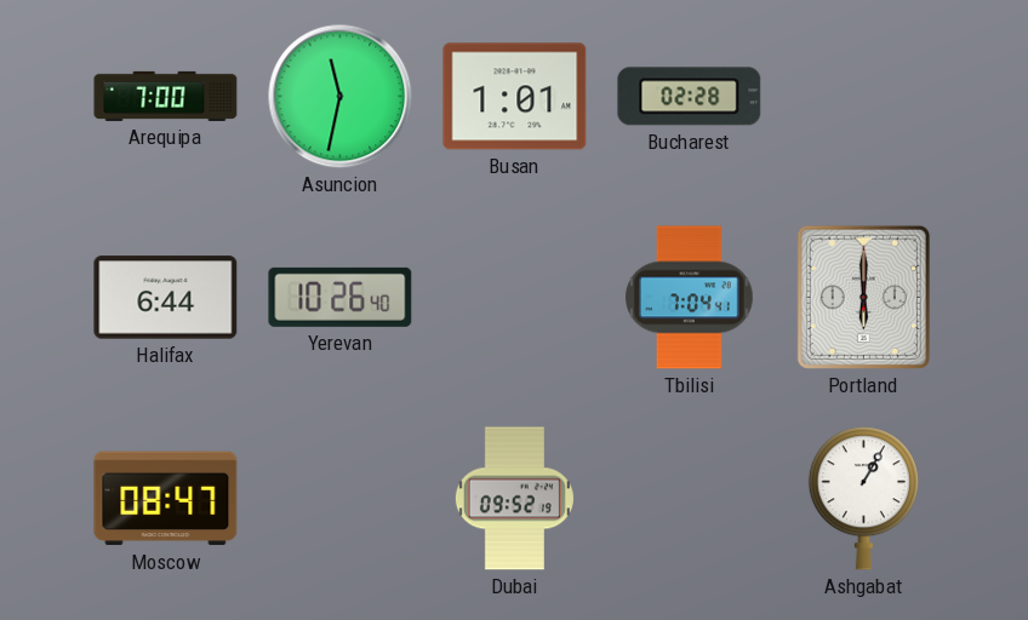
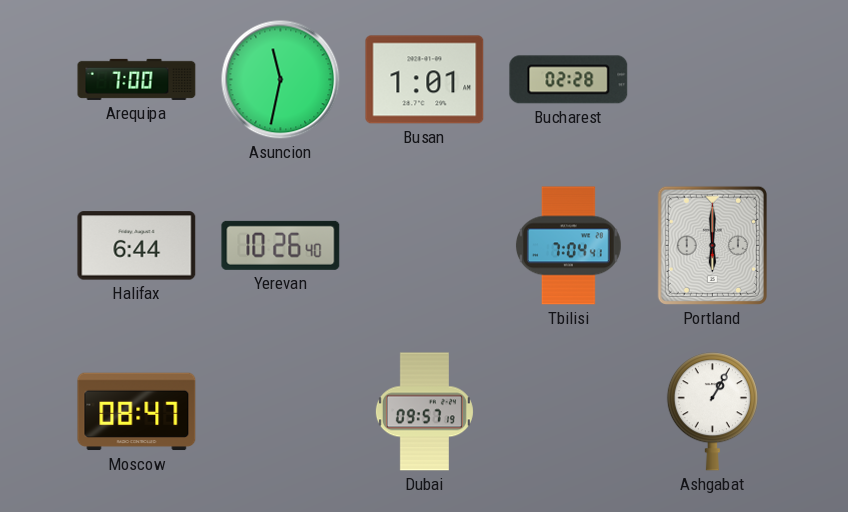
Dubai: 09:52 -> 09:57 (424, 412)
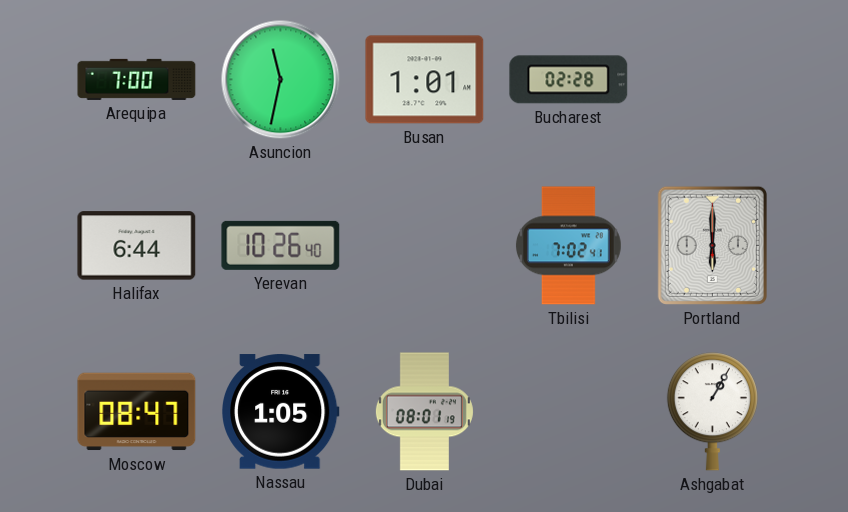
Tbilisi: 7:04 -> 7:02 (568, 246)
Nassau: none -> 1:05 (281, 412)
Dubai: 09:57 -> 08:01 (424, 412)
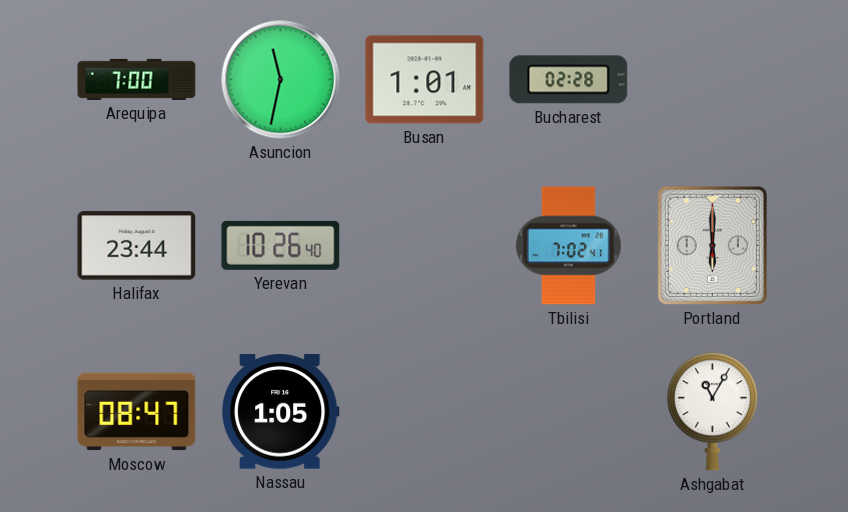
Halifax: 6:44 -> 23:44 (137, 246)
Dubai: 08:01 -> none (424, 412)
Ashgabat: 1:05 -> 11:05 (712, 412)
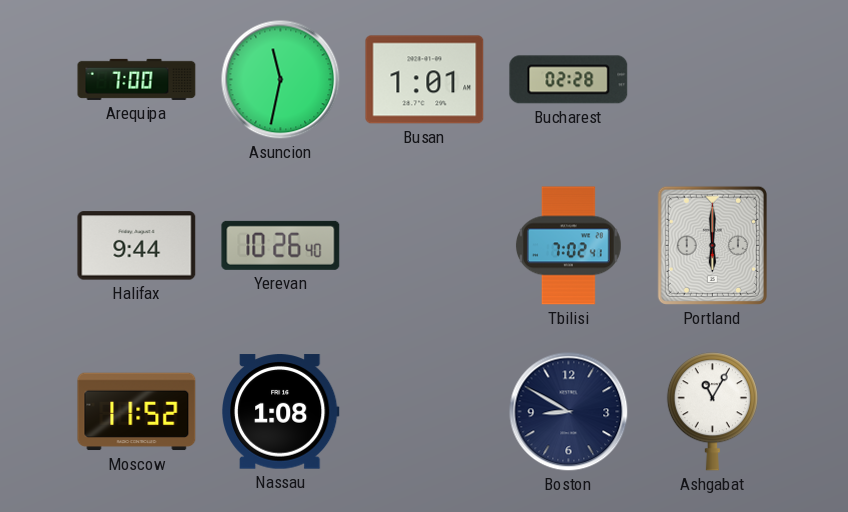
Halifax: 23:44 -> 9:44 (137, 246)
Moscow: 08:47 -> 11:52 (137, 412)
Nassau: 1:05 -> 1:08 (281, 412)
Boston: none -> 8:50 (569, 412)
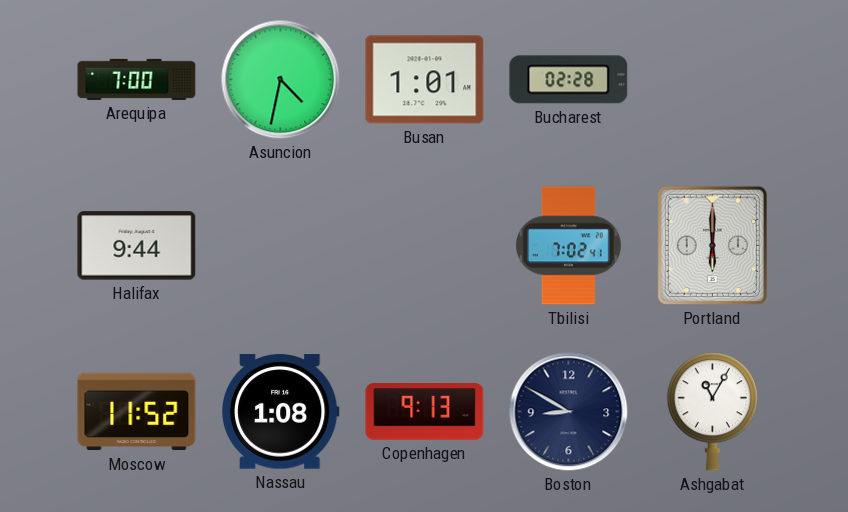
Asuncion: 11:32 -> 4:32 (281, 80)
Yerevan: 10:26 -> none (281, 245)
Copenhagen: none -> 9:13 (425, 412)
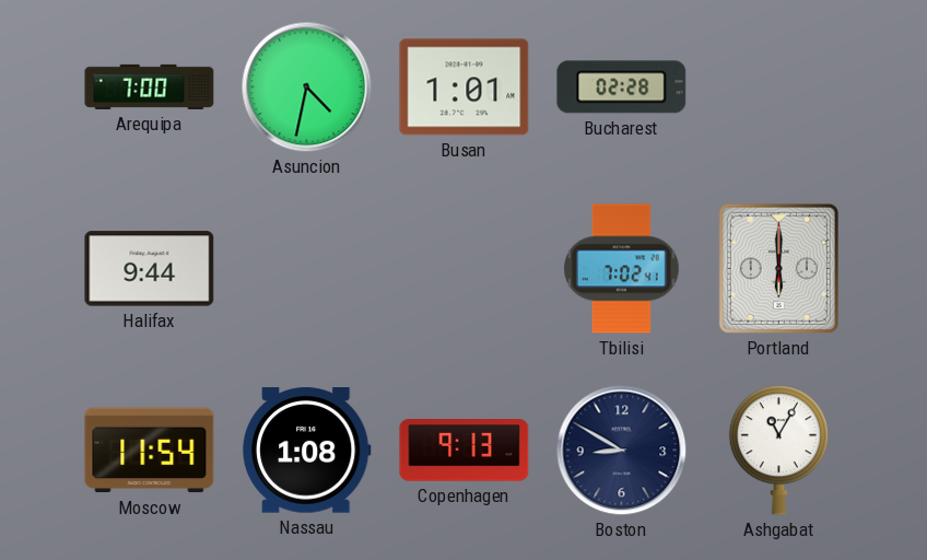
Moscow: 11:52 -> 11:54 (150, 451)
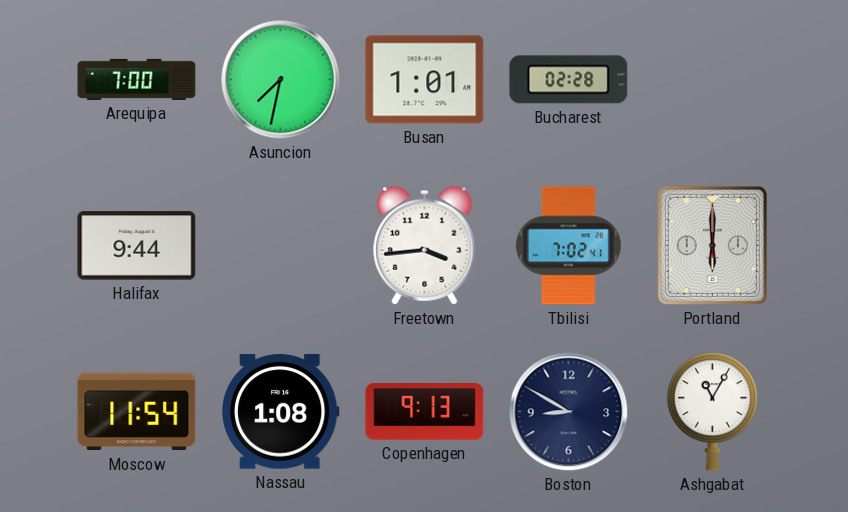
Asuncion: 4:32 -> 7:32 (281, 80)
Freetown: none -> 3:44 (425, 245)
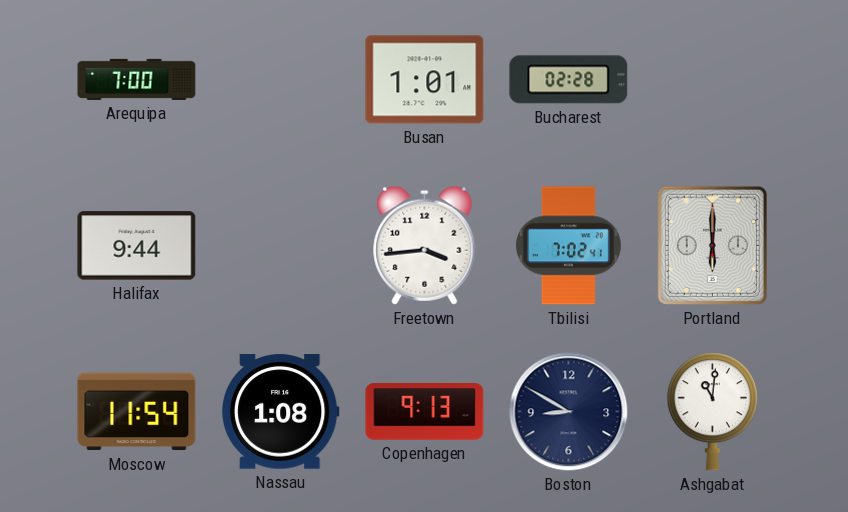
Asuncion: 7:32 -> none (281, 80)
Ashgabat: 11:05 -> 11:01 (712, 412)
